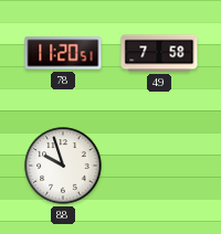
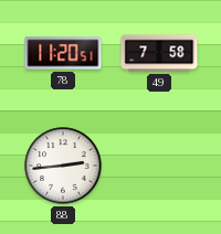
88: 9:57 -> 2:44 (63, 166)
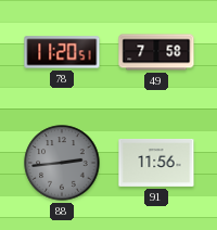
88 dial: white -> grey (62, 163)
91: none -> 11:56 (156, 163)
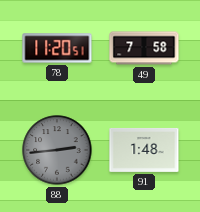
91: 11:56 -> 1:48 (144, 150)
